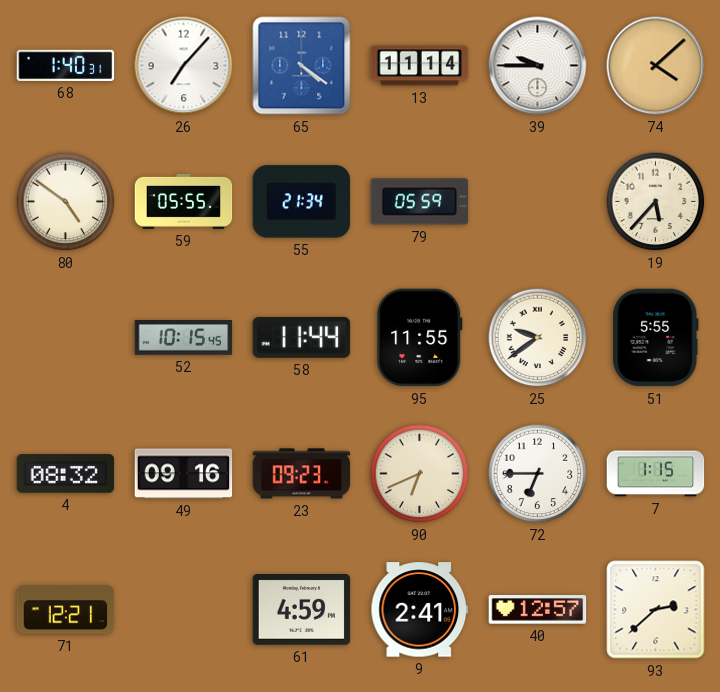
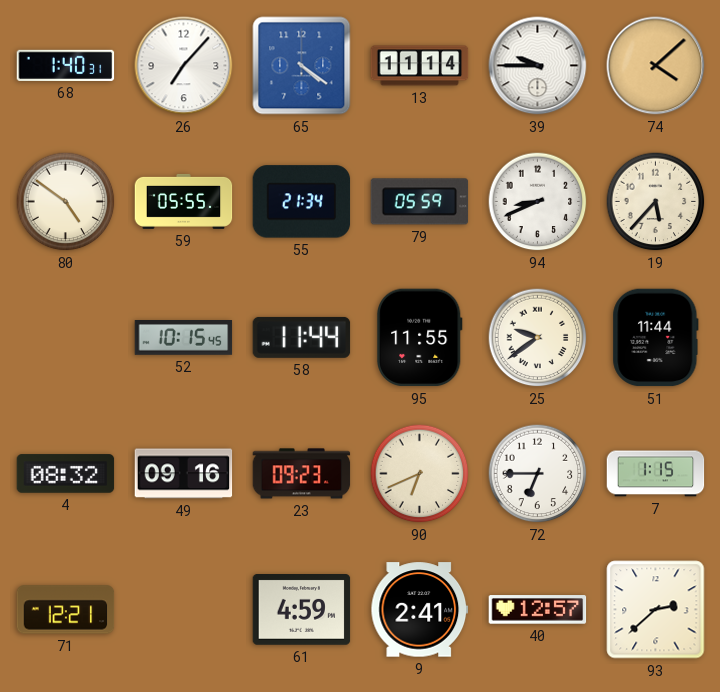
94: none -> 8:41 (538, 202)
51: 5:55 -> 11:44 (656, 338)
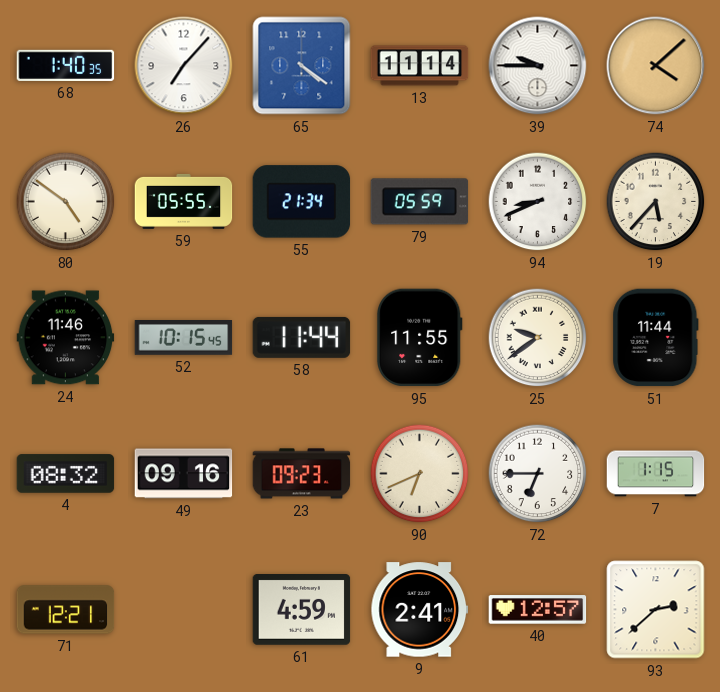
68: 1:40:31 -> 1:40:35 (66, 65)
24: none -> 11:46 (66, 338)
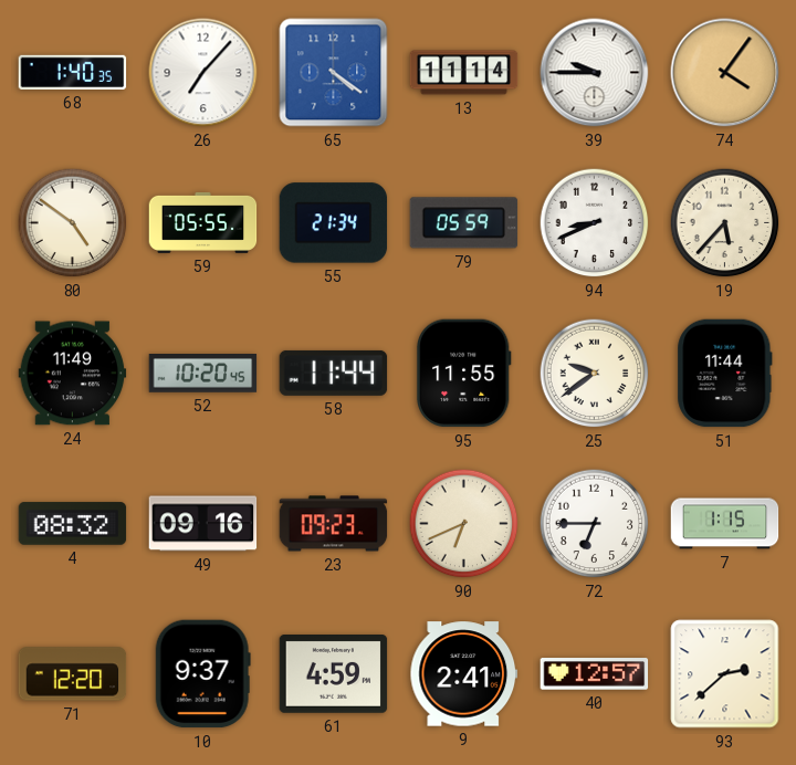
74: 4:08 -> 4:06 (725, 73)
24: 11:46 -> 11:49 (73, 374)
52: 10:15 -> 10:20 (203, 374)
71: 12:21 -> 12:20 (73, 674)
10: none -> 9:37 (202, 674)
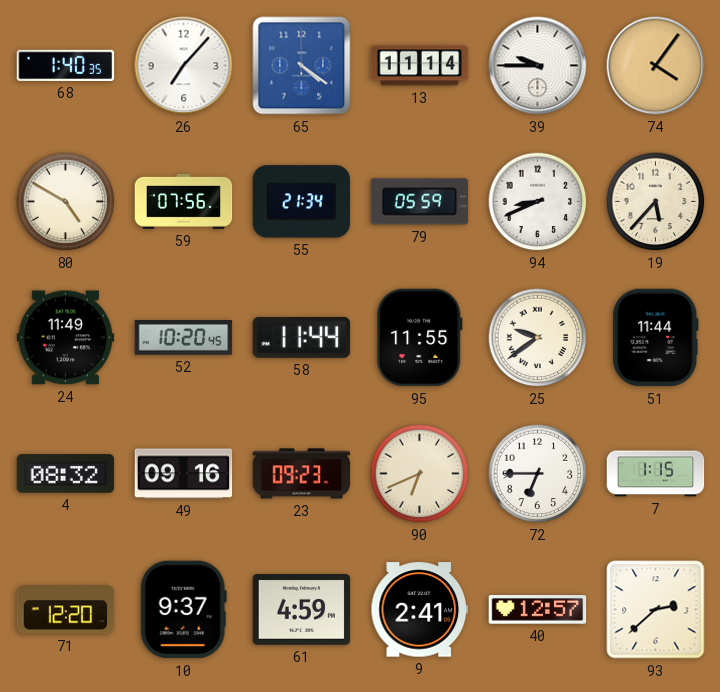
80: 4:51 -> 4:50 (66, 202)
59: 05:55 -> 07:56 (184, 201)
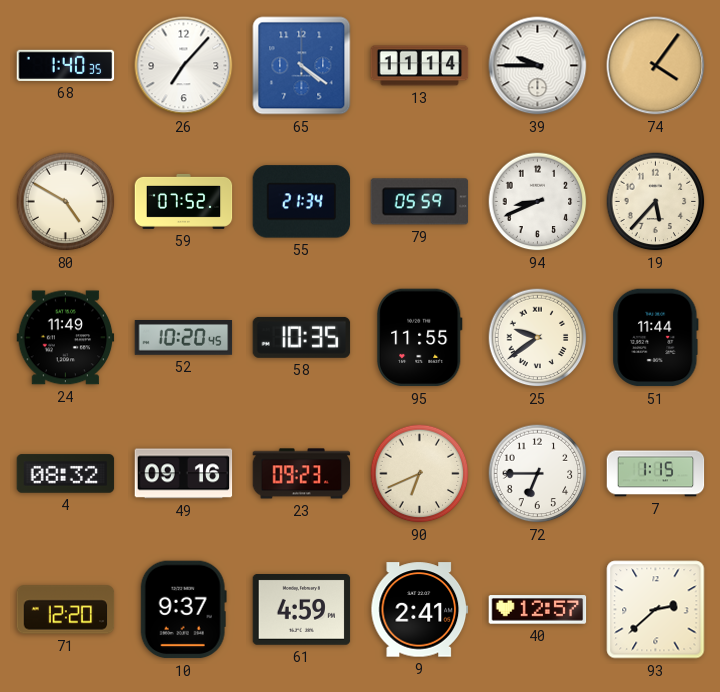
59: 07:56 -> 07:52 (184, 201)
58: 11:44 -> 10:35 (302, 337)
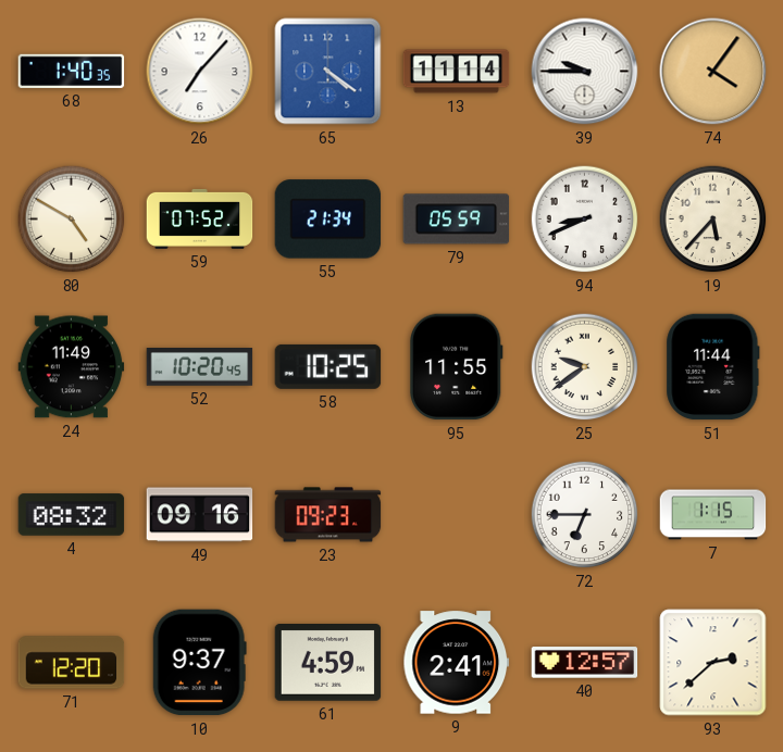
58: 10:35 -> 10:25 (328, 366)
90: 6:41 -> none (420, 474)
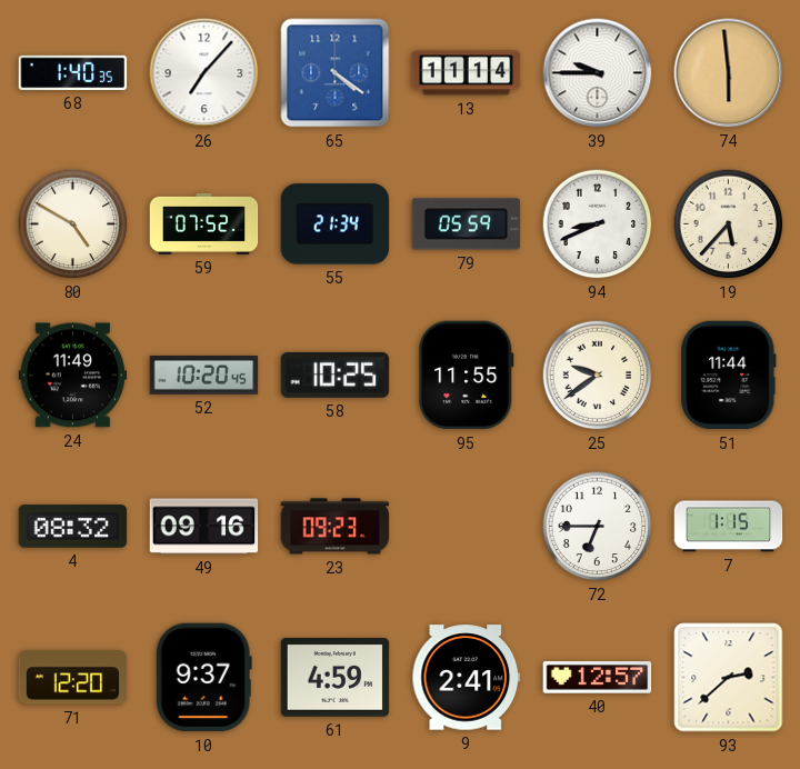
74: 4:06 -> 5:59 (729, 73)
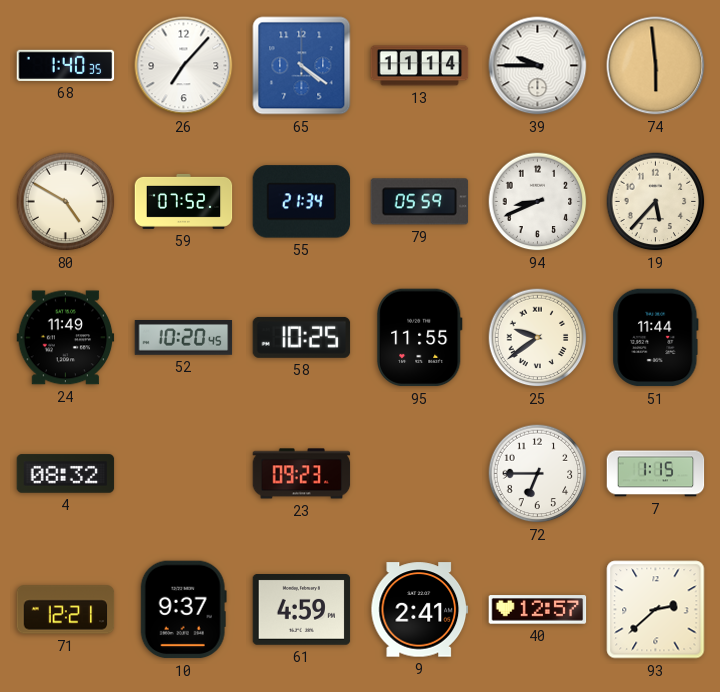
49: 09:16 -> none (204, 527)
71: 12:20 -> 12:21 (66, 610)
